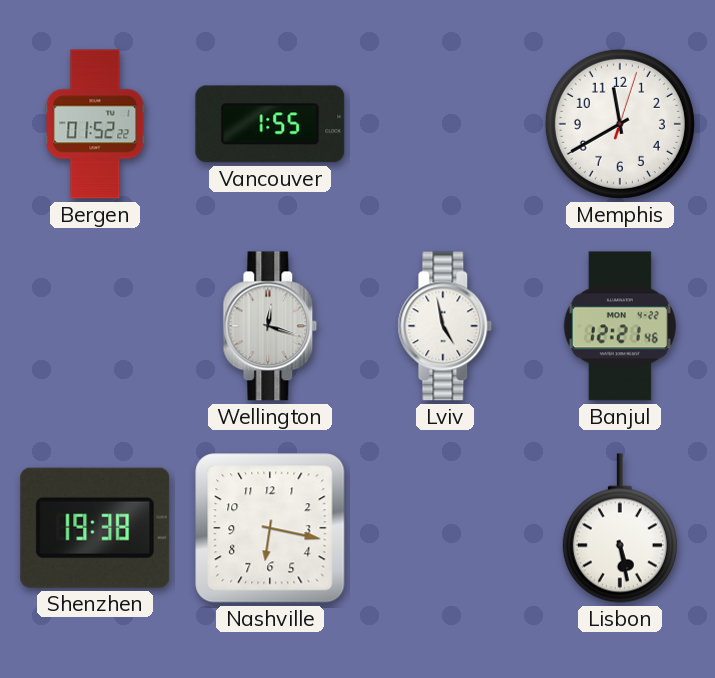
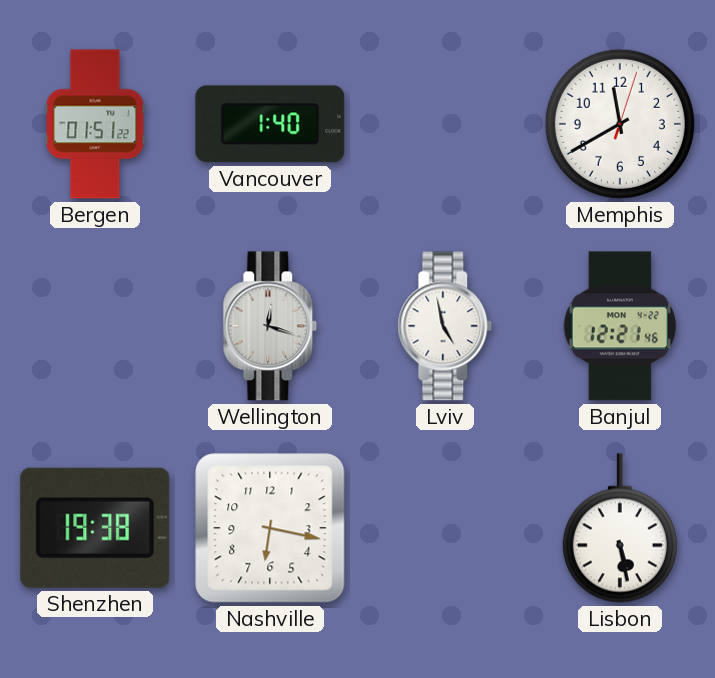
Bergen: 01:52 -> 01:51 (95, 124)
Vancouver: 1:55 -> 1:40 (270, 124)
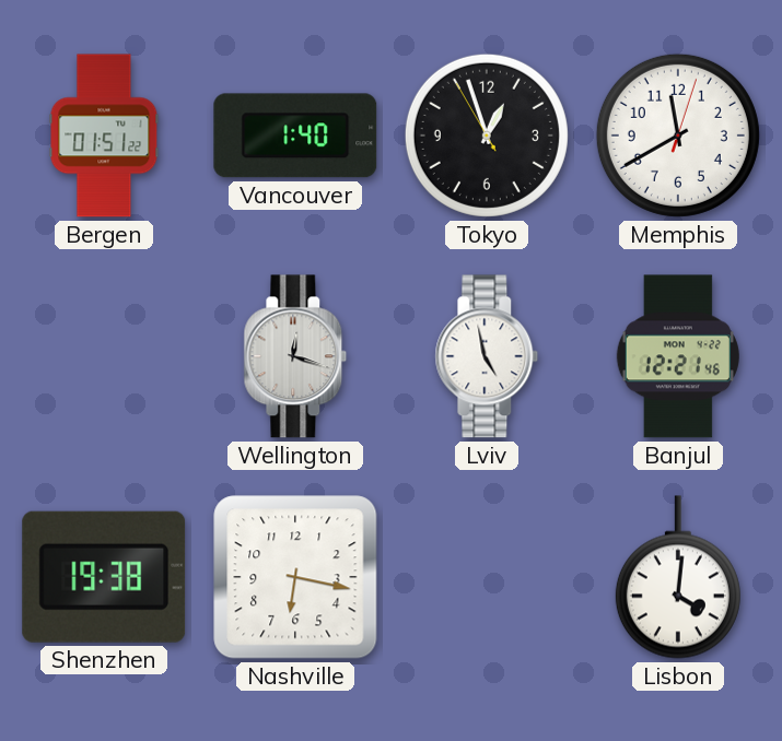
Tokyo: none -> 12:56 (487, 136)
Lisbon: 5:28 -> 4:01 (678, 577)
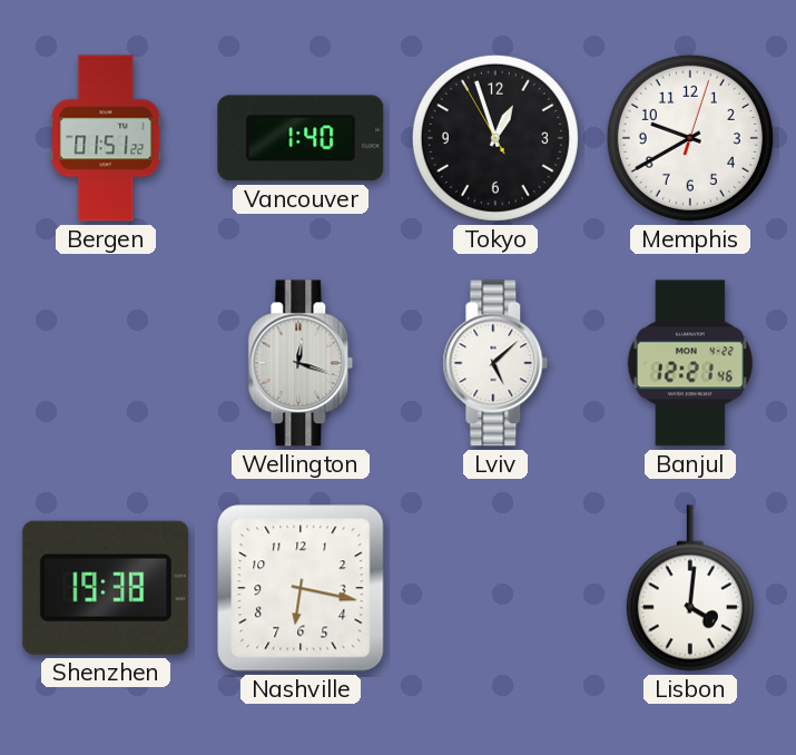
Memphis: 11:40 -> 9:40 (690, 138)
Lviv: 4:58 -> 5:08 (495, 363)
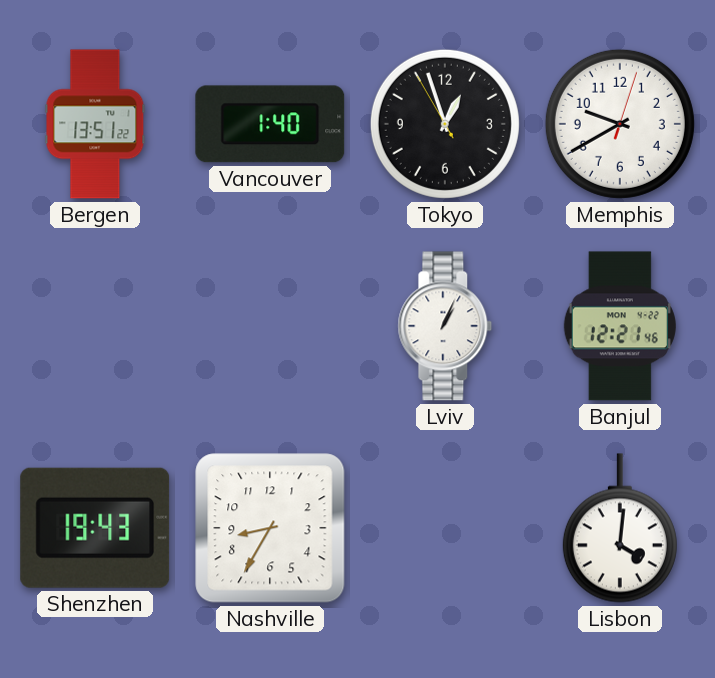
Bergen: 01:51 -> 13:51 (95, 124)
Wellington: 12:18 -> none (301, 363)
Lviv: 5:08 -> 1:04 (445, 326)
Shenzhen: 19:38 -> 19:43 (95, 528)
Nashville: 6:17 -> 8:35 (270, 528)
